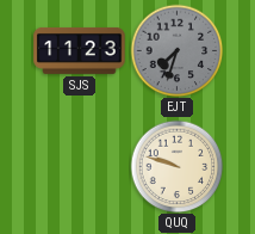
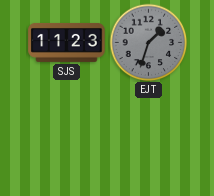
EJT: 7:33 -> 1:33 (148, 42)
QUQ: 9:48 -> none (176, 166)
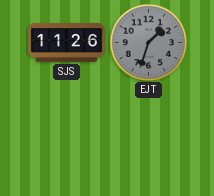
SJS: 11:23 -> 11:26 (67, 42)
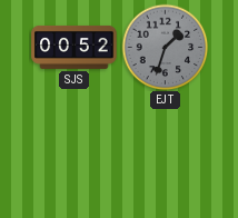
SJS: 11:26 -> 00:52 (75, 47)
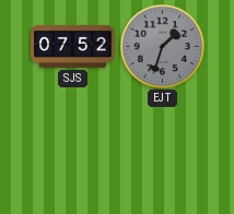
SJS: 00:52 -> 07:52 (73, 46)
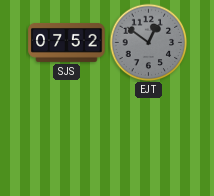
EJT: 1:33 -> 12:51 (148, 42)
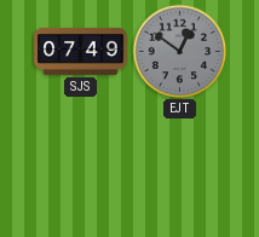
SJS: 07:52 -> 07:49 (81, 51)
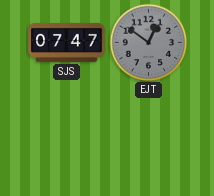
SJS: 07:49 -> 07:47 (67, 42)
